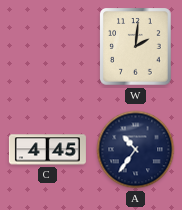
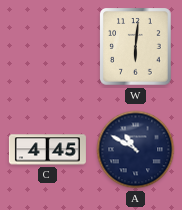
W: 2:01 -> 6:01 (136, 47)
A: 10:36 -> 10:50 (136, 150)
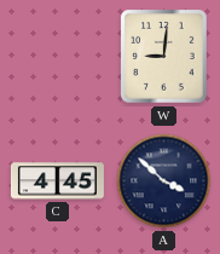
W: 6:01 -> 9:01 (164, 57)
A: 10:50 -> 3:52 (164, 181)
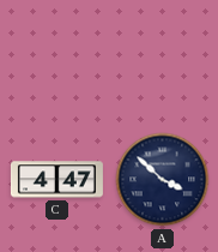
W: 9:01 -> none (164, 57)
C: 4:45 -> 4:47 (56, 180)
